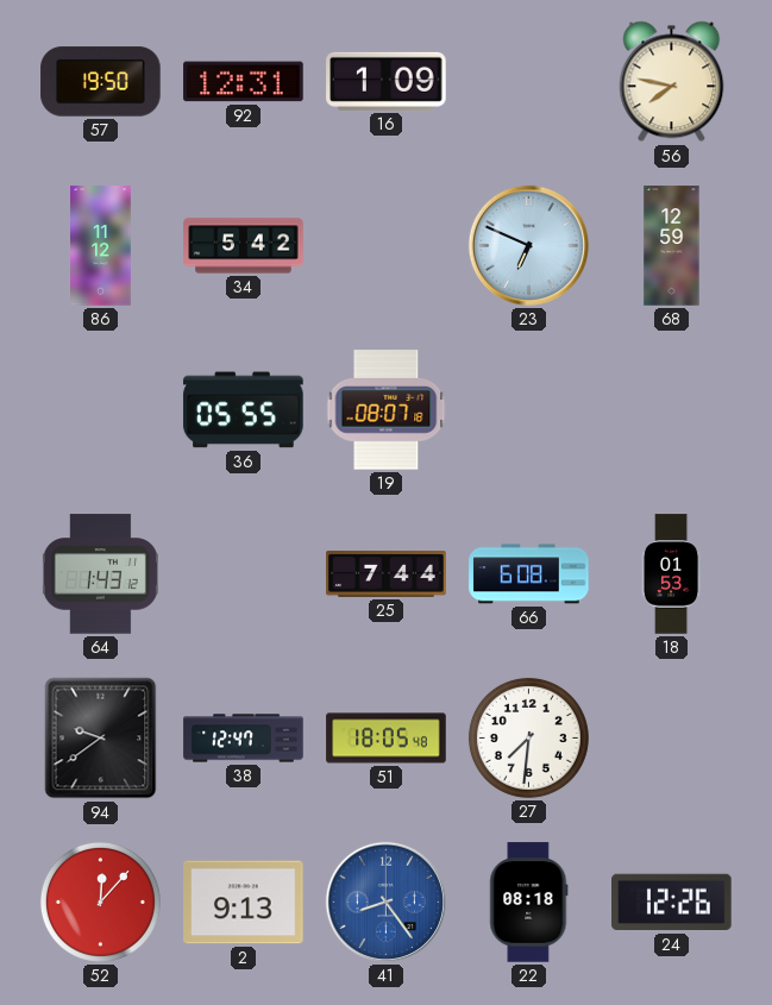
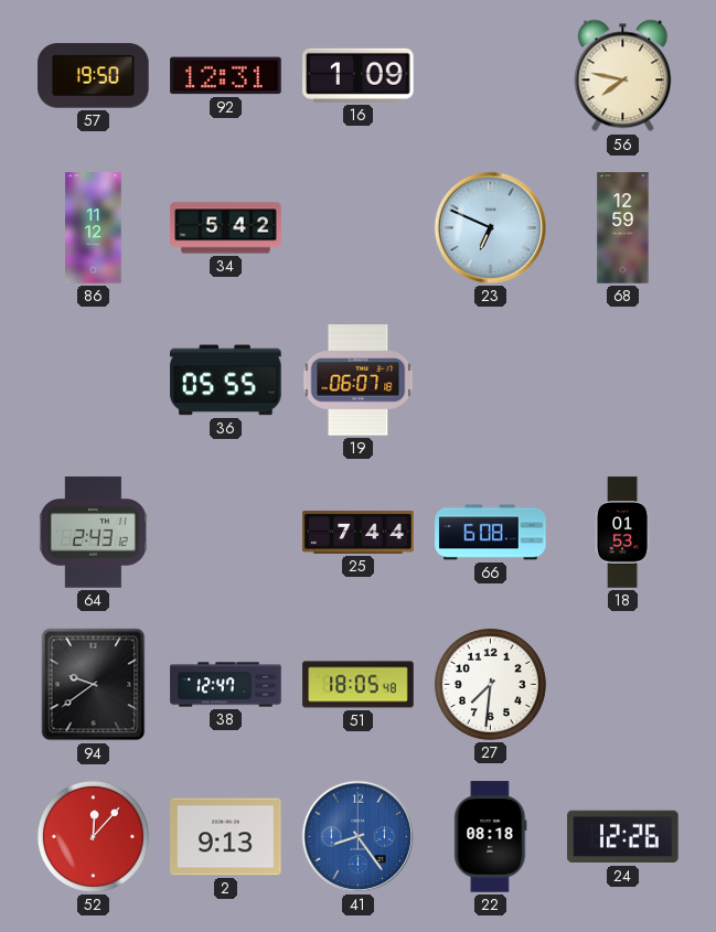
19: 08:07 -> 06:07 (359, 381)
64: 1:43 -> 2:43 (93, 533)
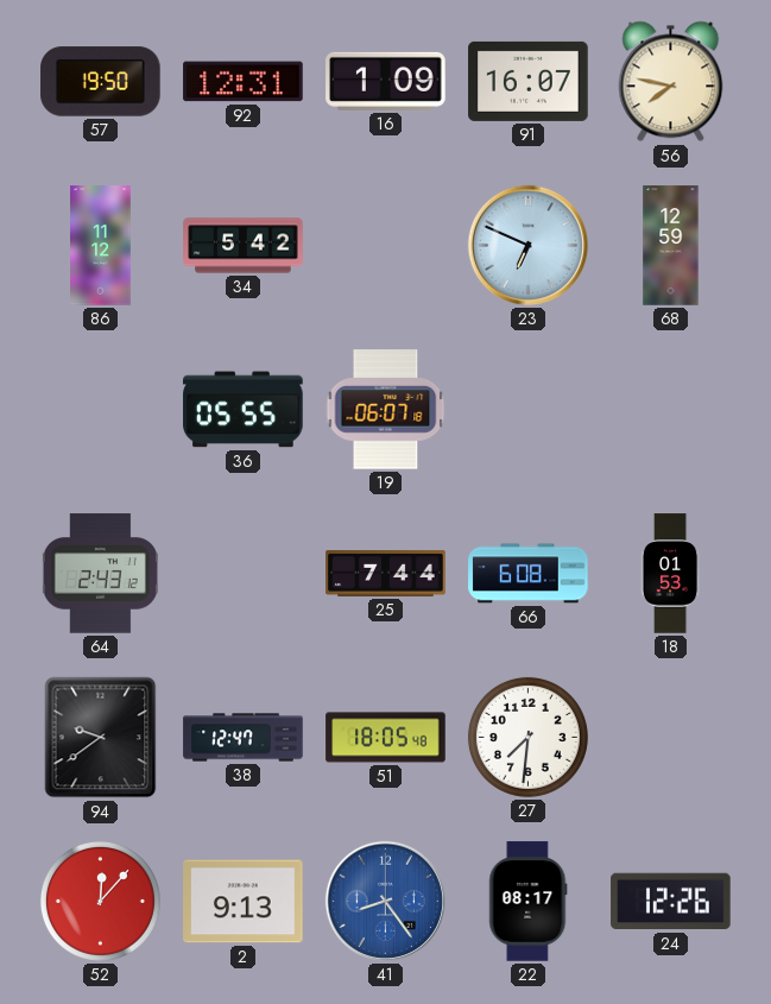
91: none -> 16:07 (529, 81)
22: 08:18 -> 08:17 (529, 902)
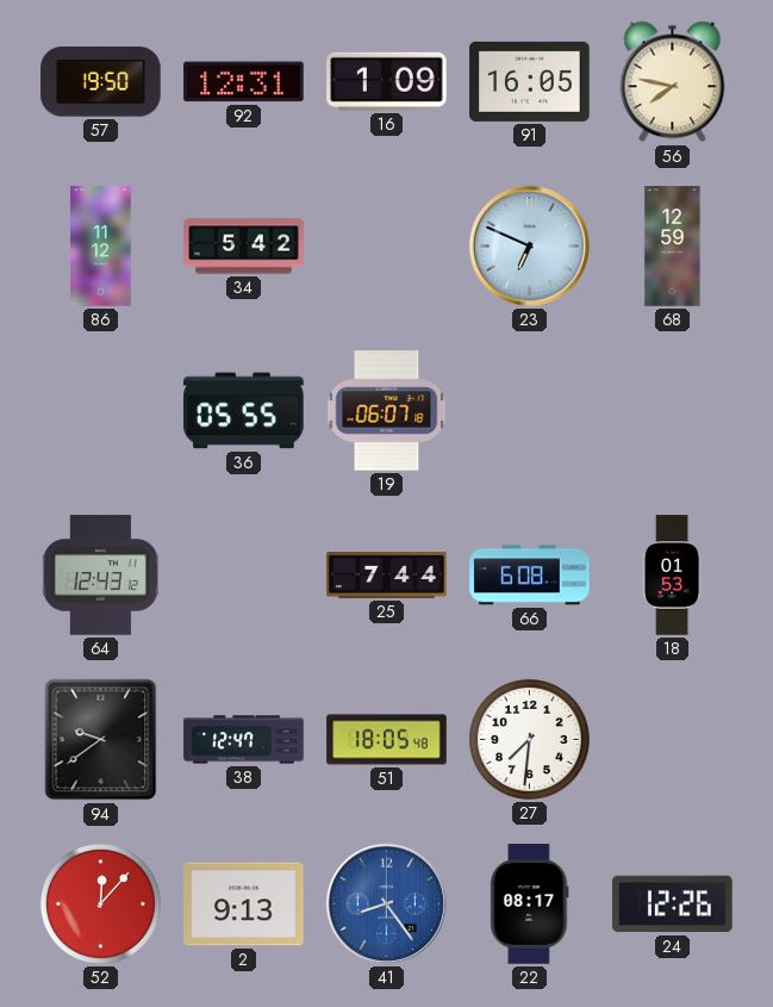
91: 16:07 -> 16:05 (530, 81)
64: 2:43 -> 12:43 (100, 576)
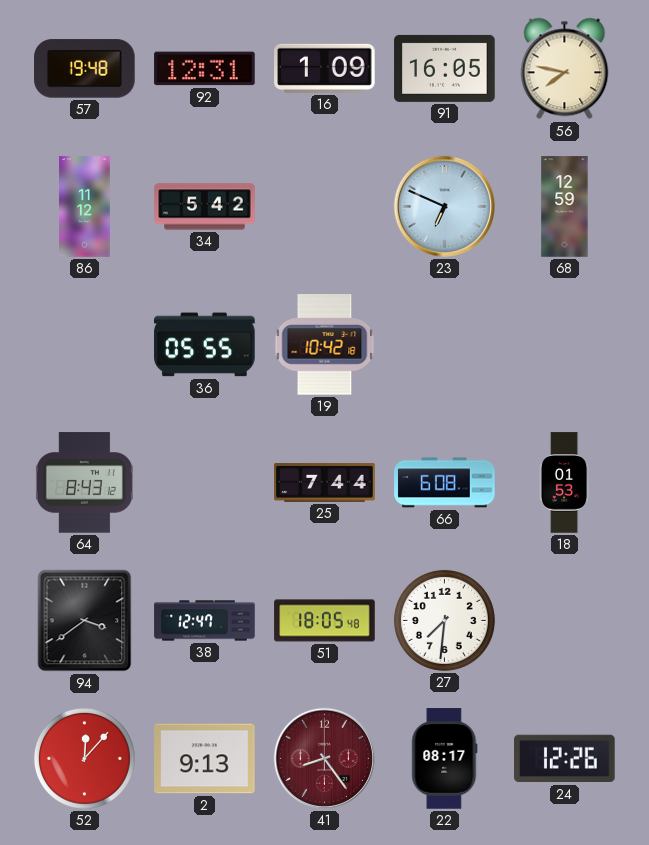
57: 19:50 -> 19:48 (85, 69)
19: 06:07 -> 10:42 (325, 345)
64: 12:43 -> 8:43 (84, 483)
94: 9:39 -> 3:39 (85, 621)
41 dial: blue -> burgundy (324, 758)
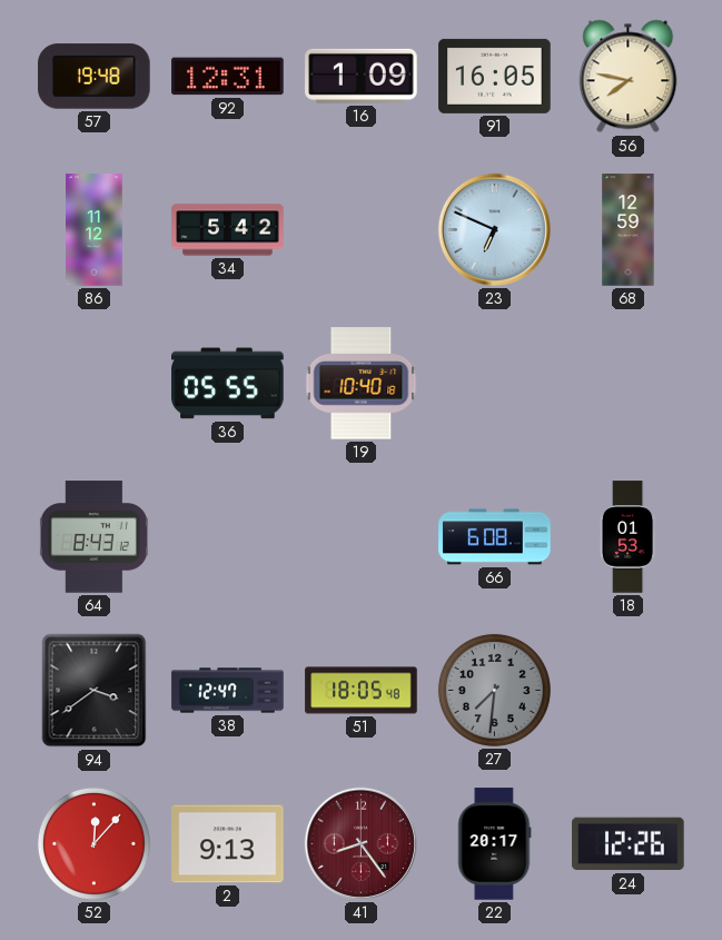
19: 10:42 -> 10:40 (362, 384)
25: 7:44 -> none (325, 483)
27 dial: white -> grey (494, 690)
22: 08:17 -> 20:17 (495, 844)
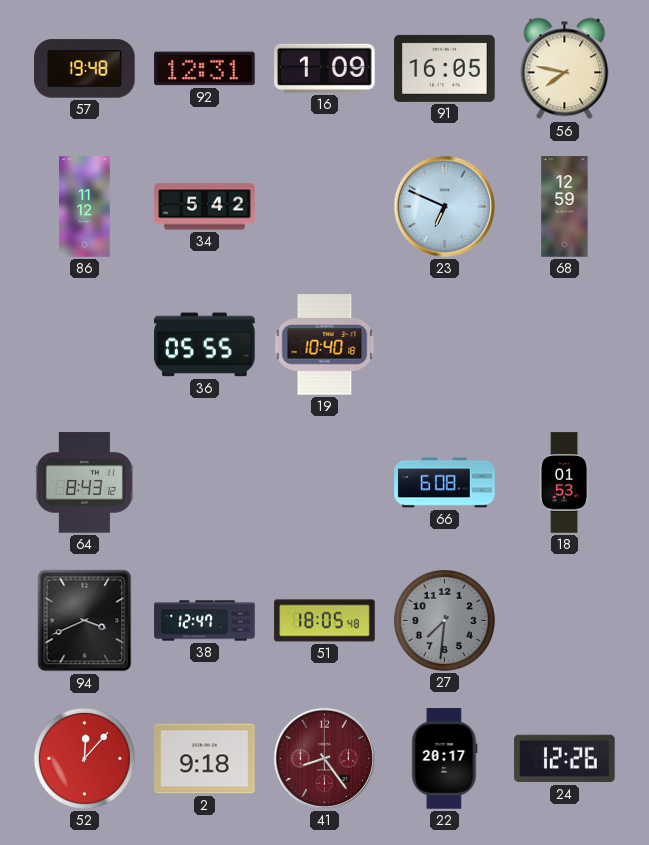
94: 3:39 -> 3:41 (85, 621)
2: 9:13 -> 9:18 (205, 759)
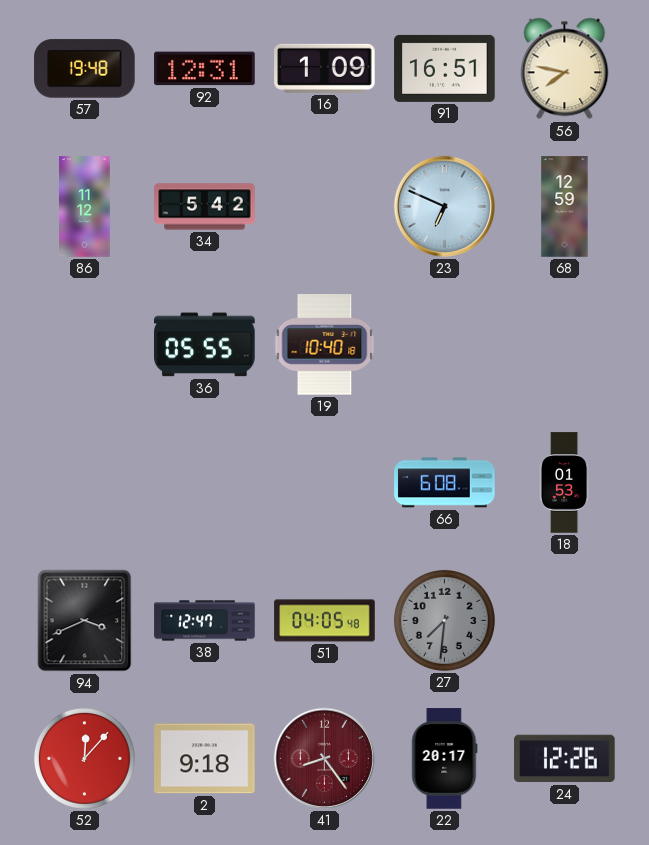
91: 16:05 -> 16:51 (445, 68)
64: 8:43 -> none (84, 483)
51: 18:05 -> 04:05 (325, 621)
